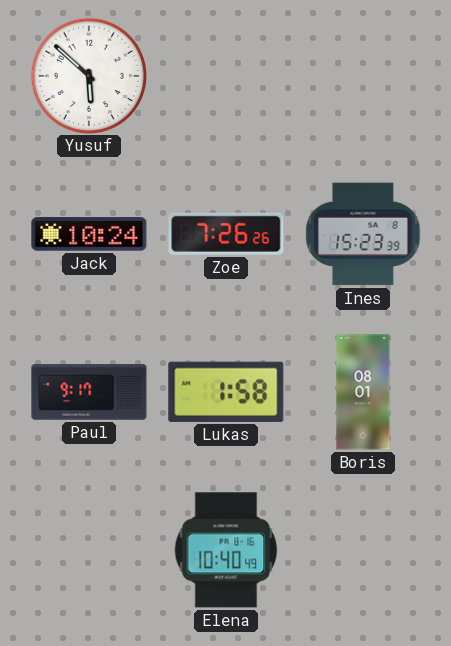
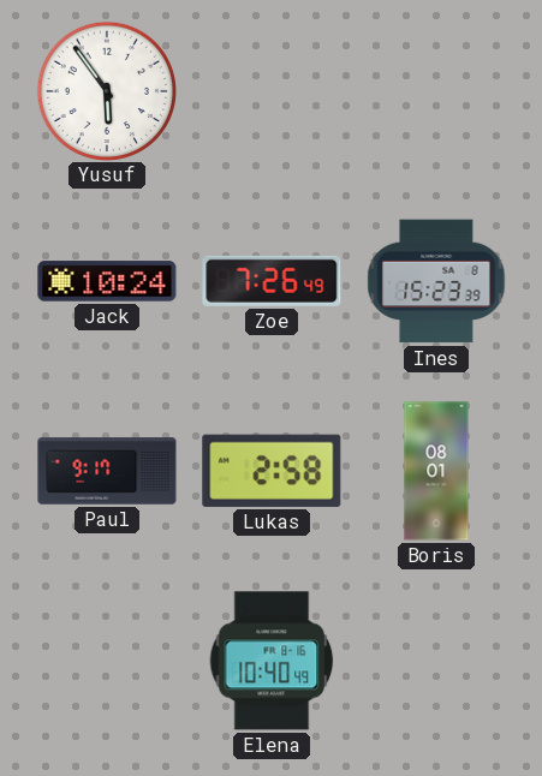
Yusuf: 5:52 -> 5:54 (106, 90)
Zoe: 7:26:26 -> 7:26:49 (272, 281)
Lukas: 1:58 -> 2:58 (272, 471)
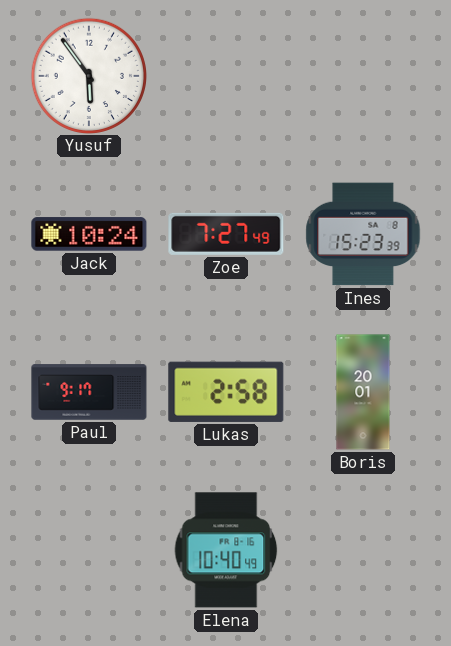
Zoe: 7:26 -> 7:27 (226, 234)
Boris: 08:01 -> 20:01 (363, 392)
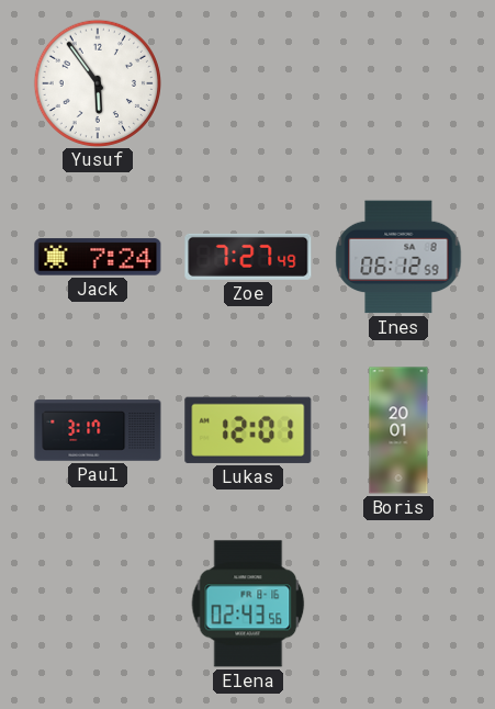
Jack: 10:24 -> 7:24 (98, 257)
Ines: 15:23 -> 06:12 (398, 257)
Paul: 9:17 -> 3:17 (98, 430)
Lukas: 2:58 -> 12:01 (248, 430)
Elena: 10:40 -> 02:43 (248, 604)
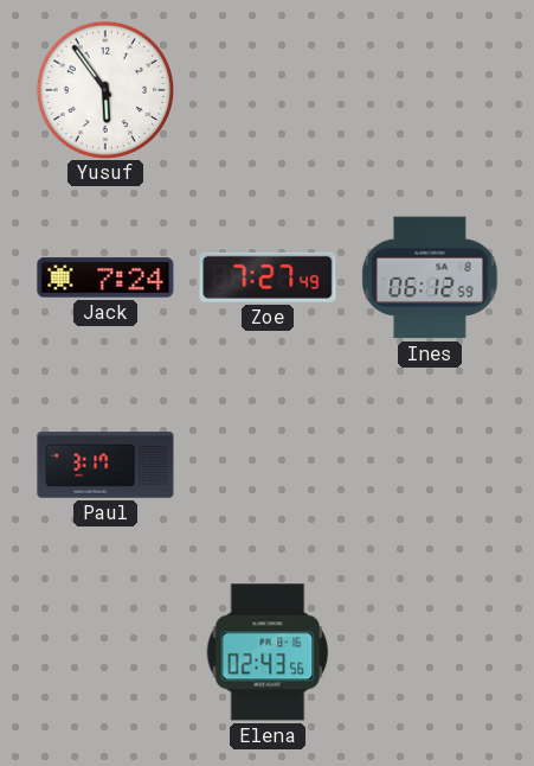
Lukas: 12:01 -> none (248, 430)
Boris: 20:01 -> none (398, 430)
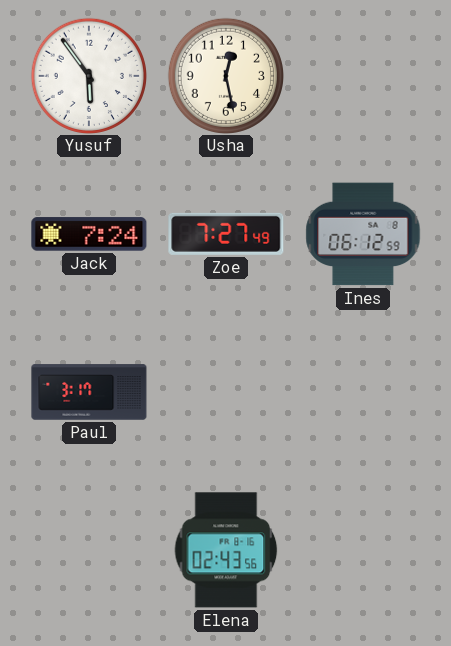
Usha: none -> 12:28 (225, 75)
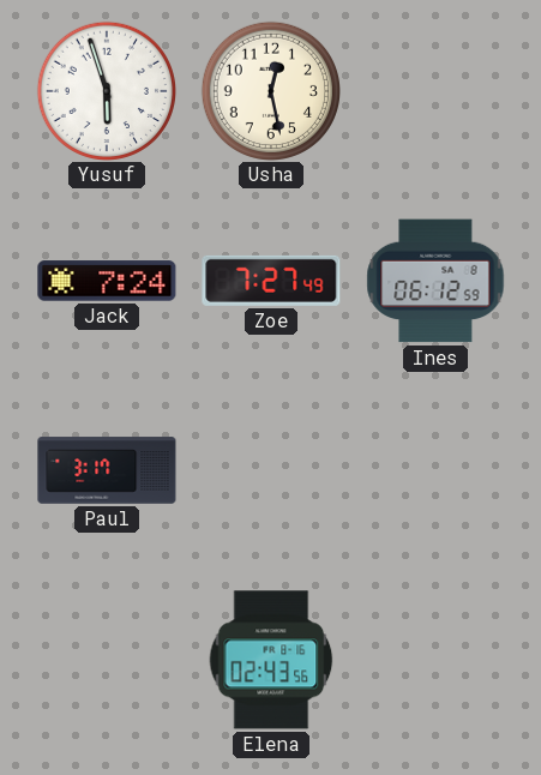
Yusuf: 5:54 -> 5:57 (106, 90)
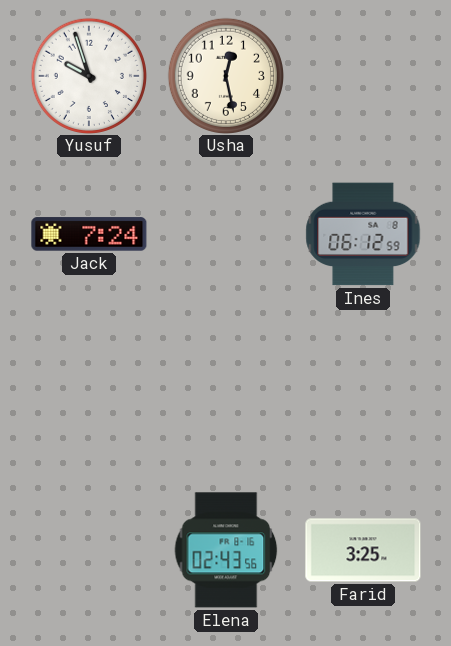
Yusuf: 5:57 -> 9:57 (88, 75)
Zoe: 7:27 -> none (271, 281)
Paul: 3:17 -> none (107, 470)
Farid: none -> 3:25 (363, 550)
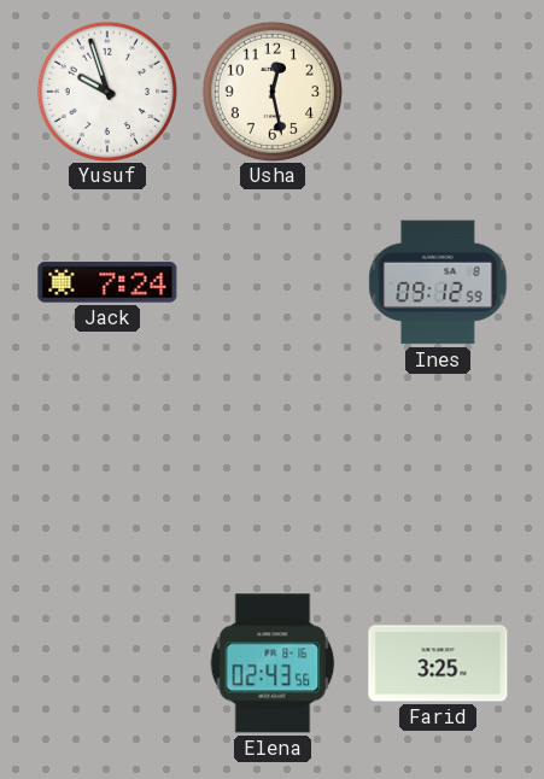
Ines: 06:12 -> 09:12 (438, 282)
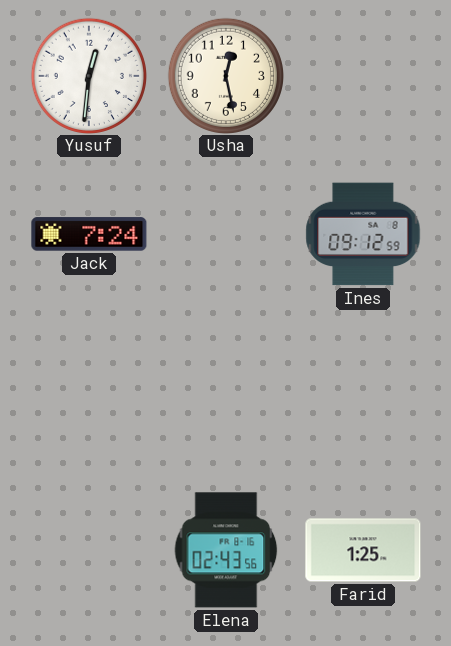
Yusuf: 9:57 -> 12:31 (88, 75)
Farid: 3:25 -> 1:25 (363, 550)
